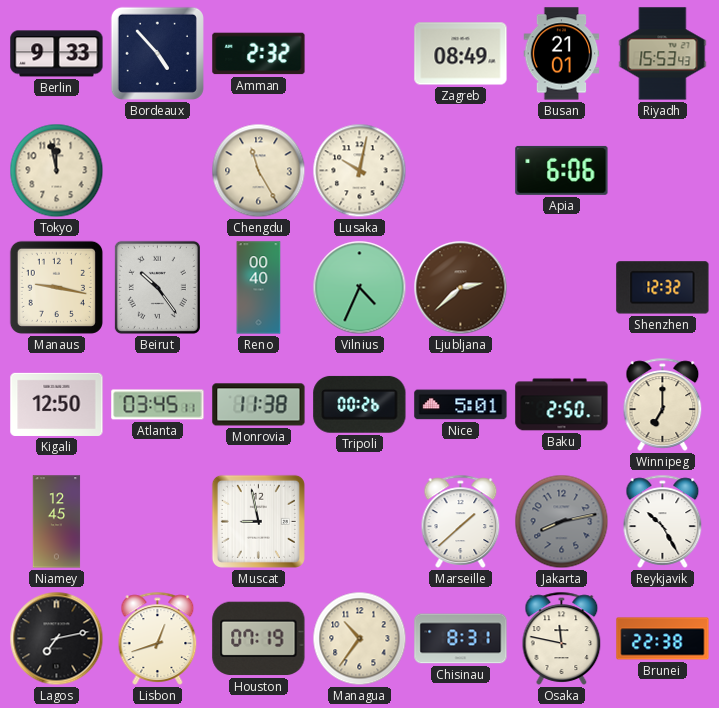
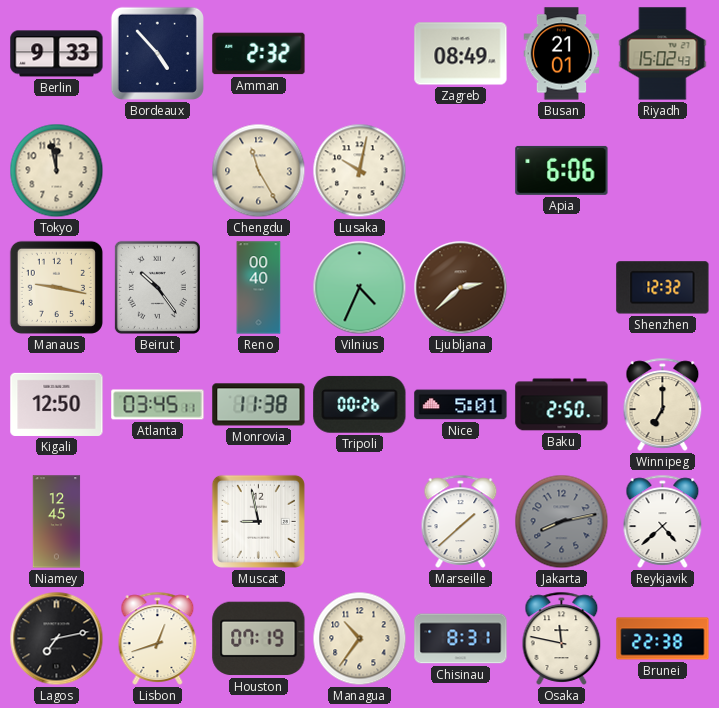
Riyadh: 15:53 -> 15:02 (663, 54)
Reykjavik: 10:25 -> 4:38 (663, 521)
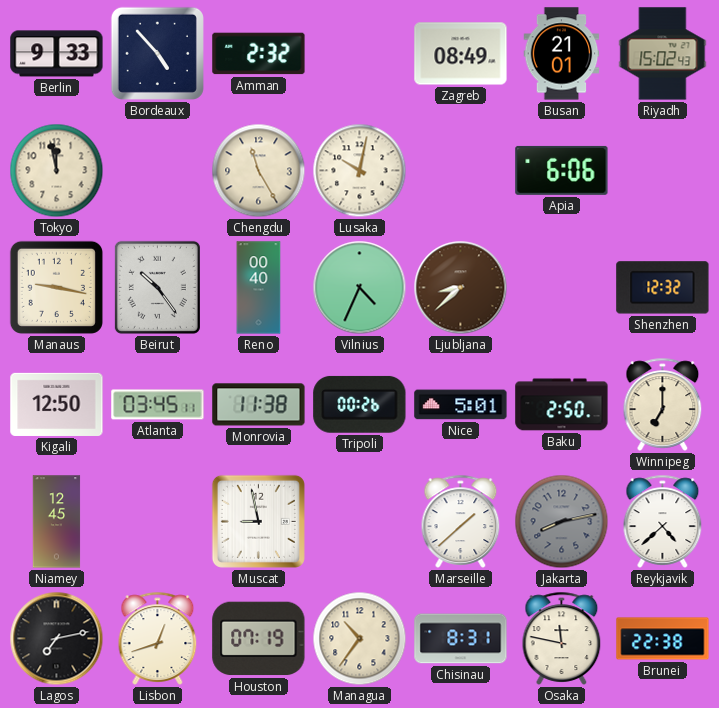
Ljubljana: 2:38 -> 8:38 (461, 288)
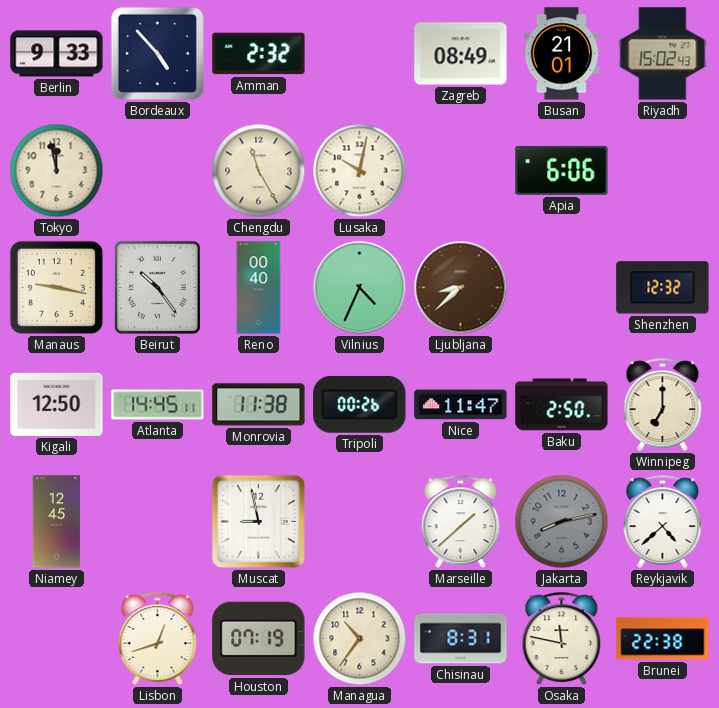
Atlanta: 03:45 -> 14:45 (158, 405)
Nice: 5:01 -> 11:47 (461, 405)
Lagos: 7:13 -> none (57, 639)
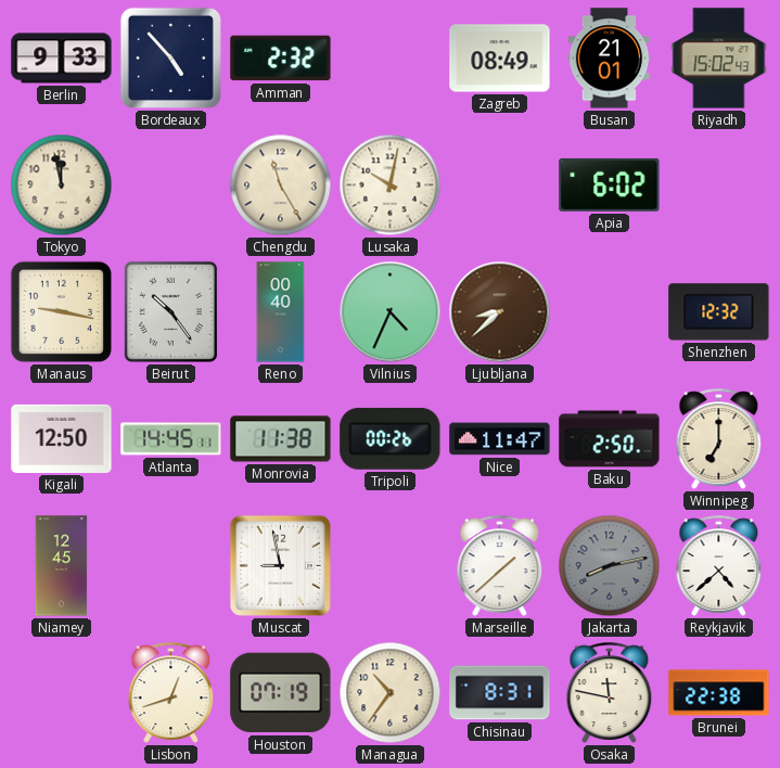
Apia: 6:06 -> 6:02 (610, 184)
